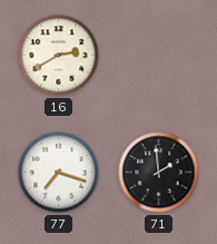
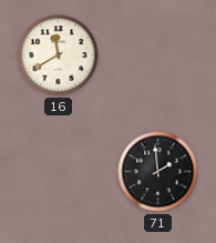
16: 2:40 -> 11:40 (59, 55)
77: 7:18 -> none (59, 173)
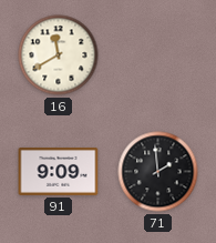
91: none -> 9:09 (59, 171)
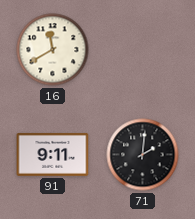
91: 9:09 -> 9:11 (53, 154)
71: 1:59 -> 2:01 (143, 155)
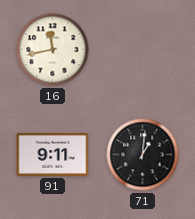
16: 11:40 -> 11:43 (53, 50)
71: 2:01 -> 1:01 (143, 155)
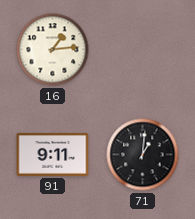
16: 11:43 -> 1:14 (53, 50)
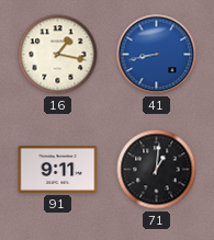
16: 1:14 -> 1:17 (58, 55)
41: none -> 8:43 (157, 55)
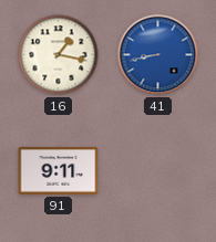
71: 1:01 -> none (157, 170)
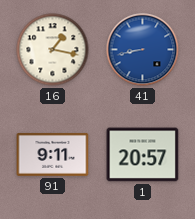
1: none -> 20:57 (143, 155)
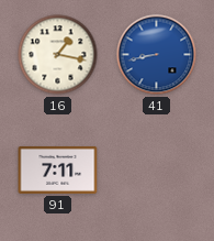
91: 9:11 -> 7:11 (58, 169)
1: 20:57 -> none (143, 155)
